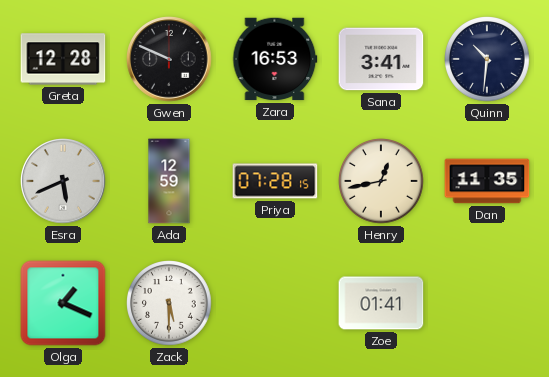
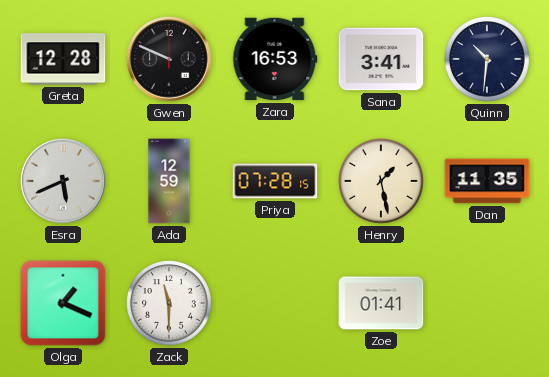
Henry: 12:43 -> 1:28 (382, 182)
Zack: 5:30 -> 11:30 (170, 304)
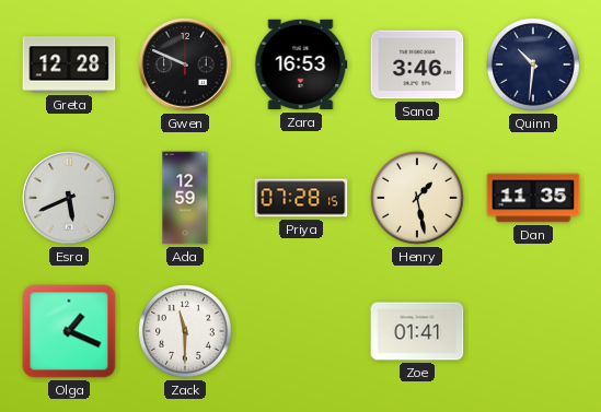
Sana: 3:41 -> 3:46 (417, 64)
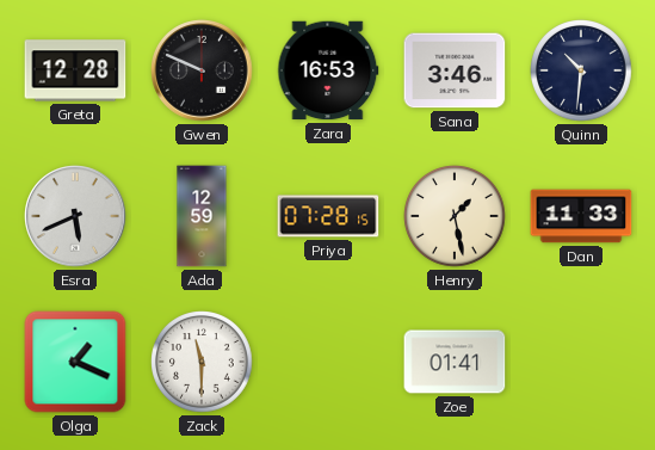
Dan: 11:35 -> 11:33 (581, 216)
